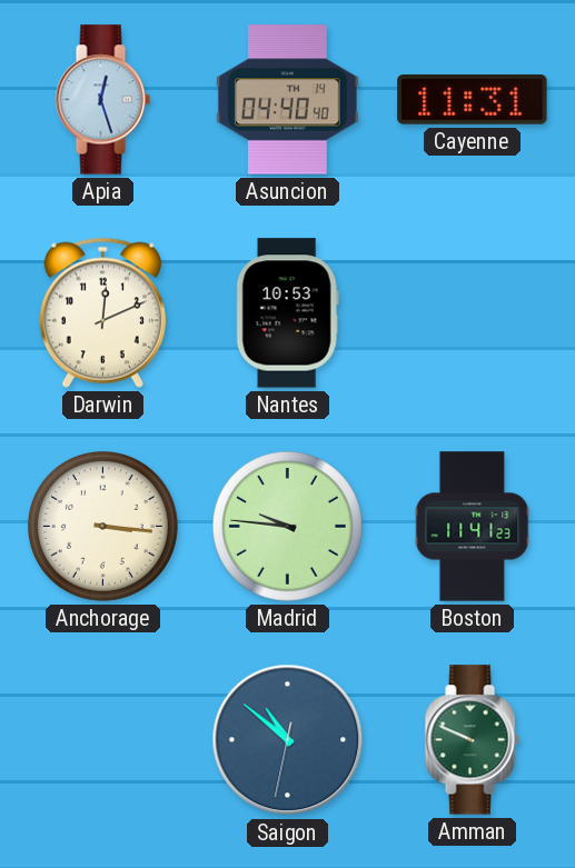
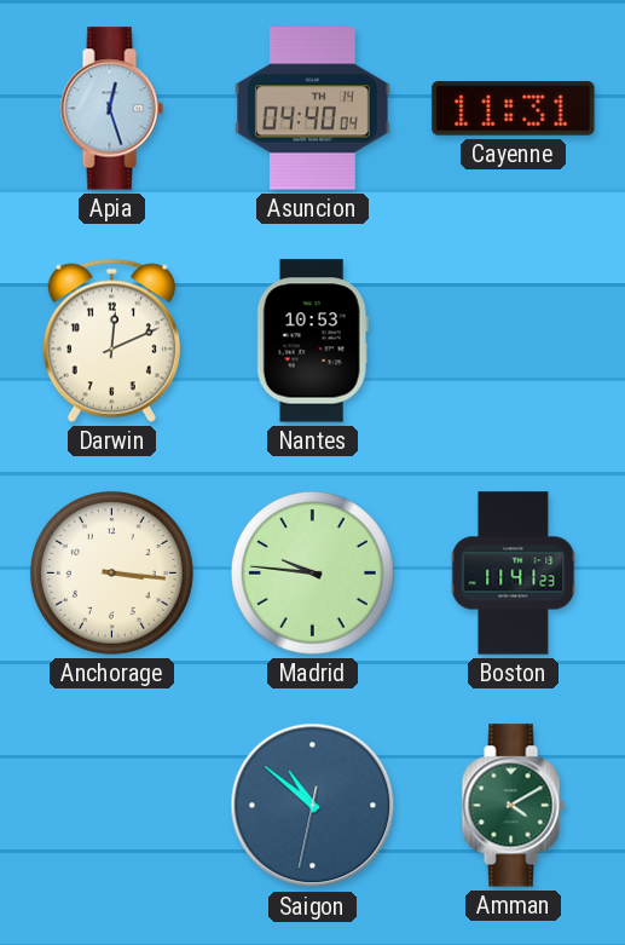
Asuncion: 04:40:40 -> 04:40:04 (312, 109)
Amman: 9:49 -> 4:10 (513, 806)
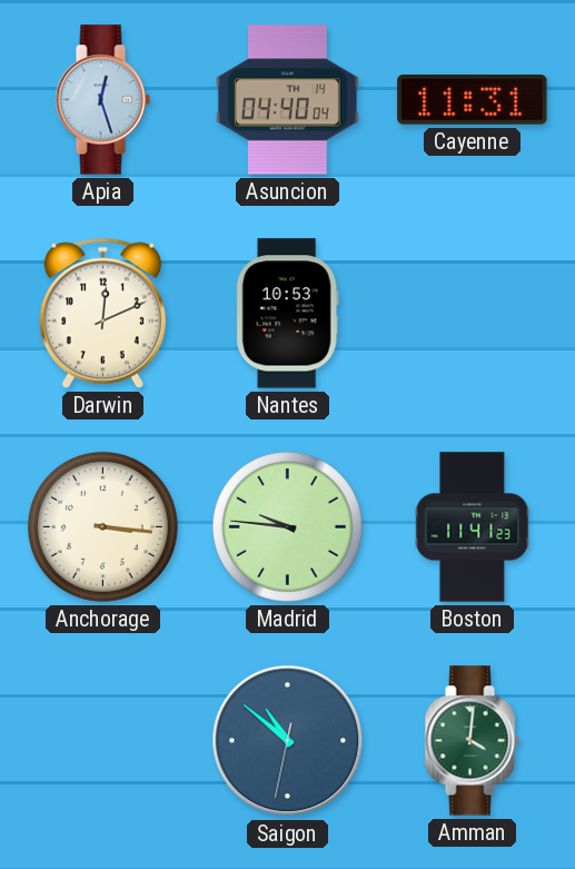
Amman: 4:10 -> 4:01 (472, 741)
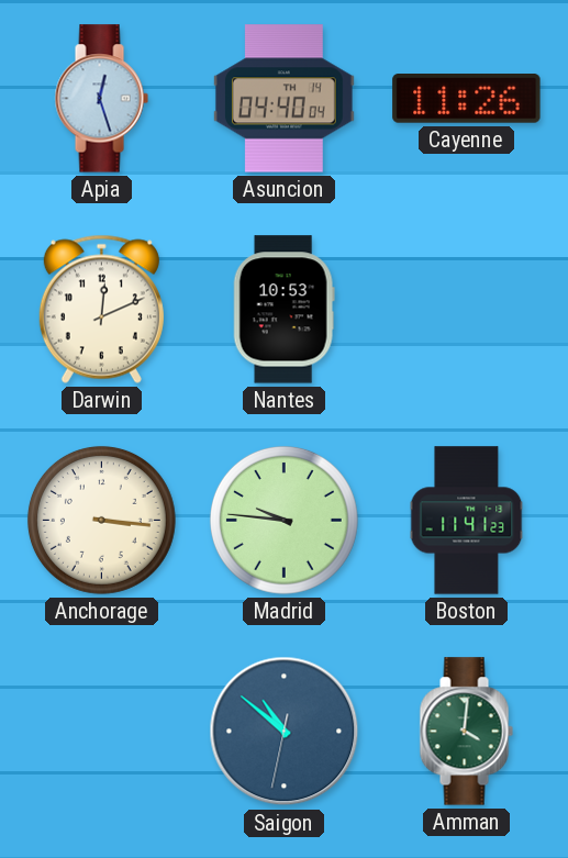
Cayenne: 11:31 -> 11:26 (467, 99)
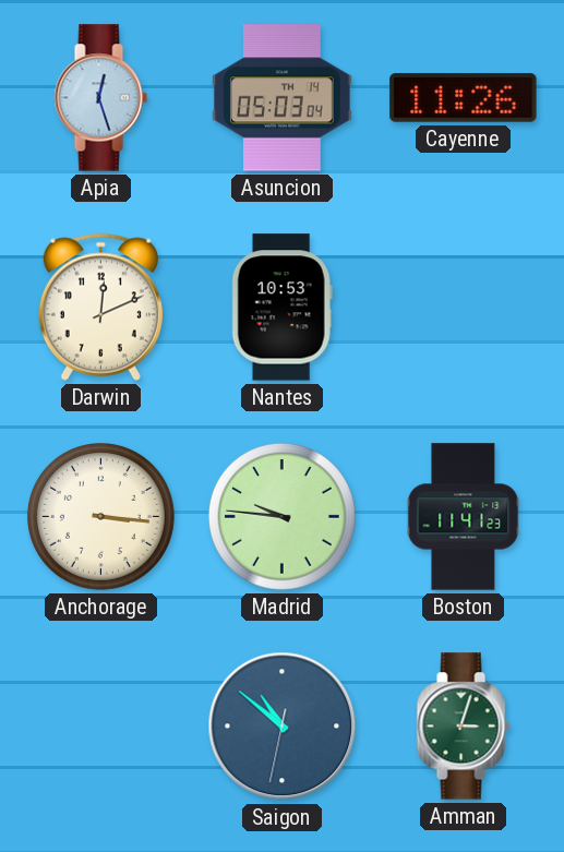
Asuncion: 04:40 -> 05:03 (281, 98)
Amman: 4:01 -> 3:03 (463, 727)
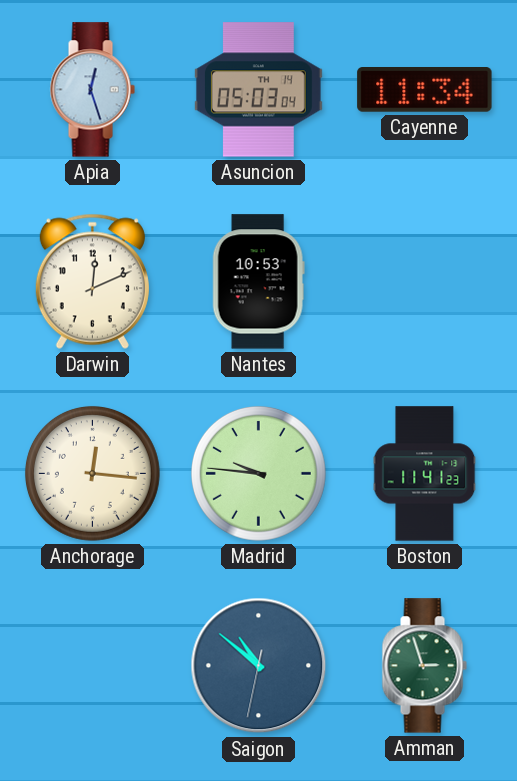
Cayenne: 11:26 -> 11:34 (425, 90)
Anchorage: 3:16 -> 12:16 (92, 473)
Amman: 3:03 -> 2:57 (424, 666)
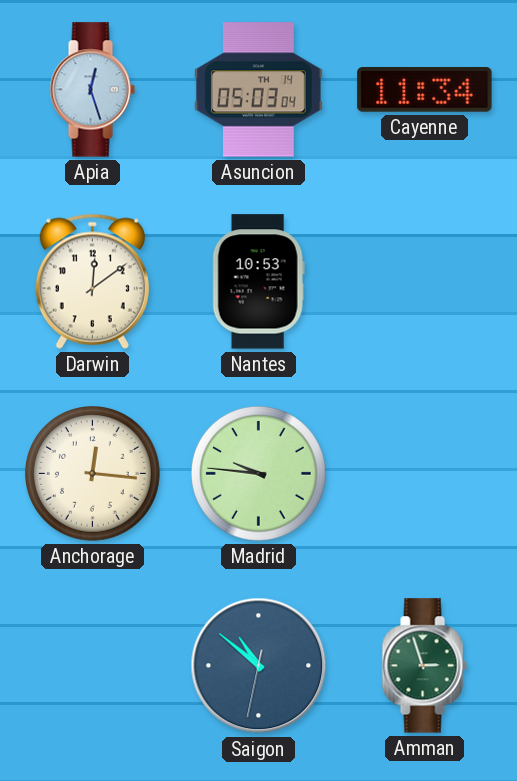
Darwin: 12:11 -> 12:09 (92, 281)
Boston: 11:41 -> none (425, 474)
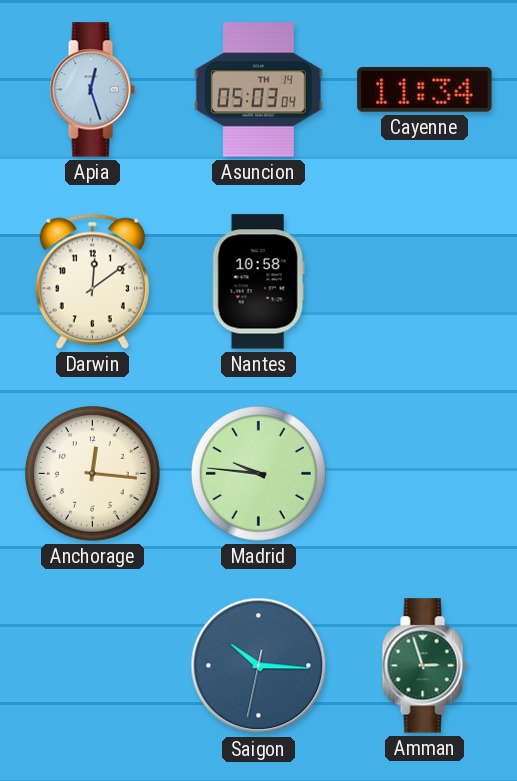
Nantes: 10:53 -> 10:58 (258, 282)
Saigon: 10:51 -> 10:15 (259, 666)
